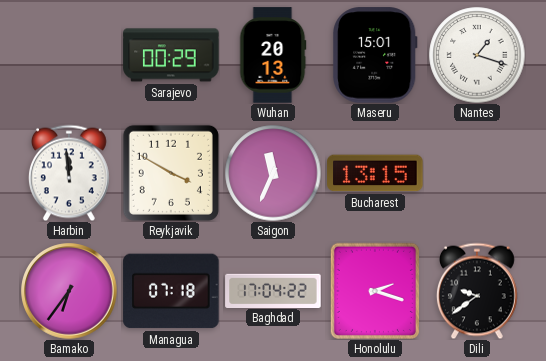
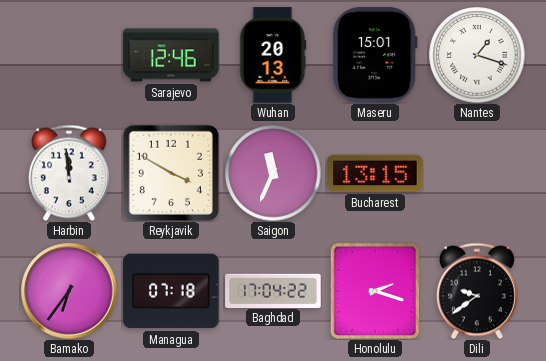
Sarajevo: 00:29 -> 12:46 (171, 55)
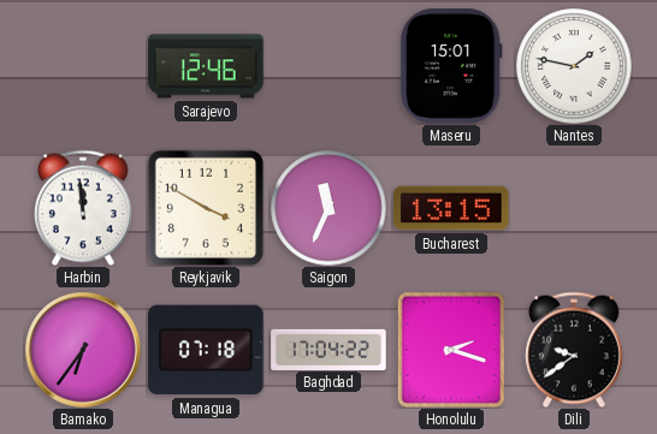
Wuhan: 20:13 -> none (273, 55)
Nantes: 1:18 -> 1:47 (574, 66)
